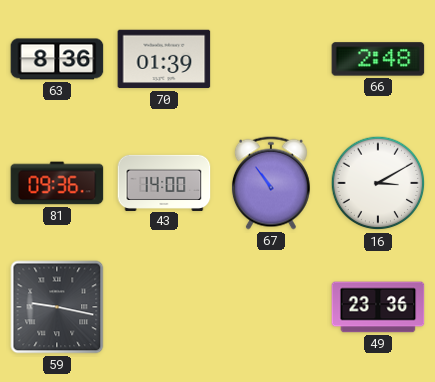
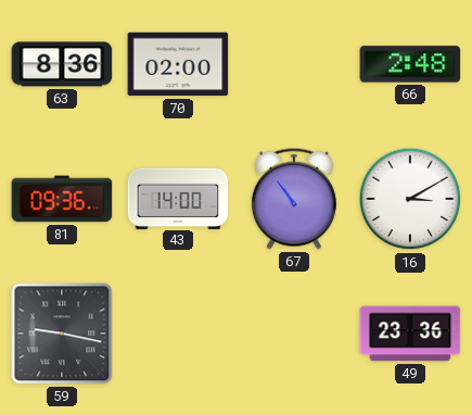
70: 01:39 -> 02:00 (178, 64)
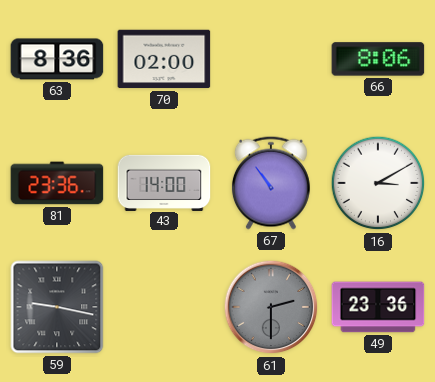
66: 2:48 -> 8:06 (378, 59)
81: 09:36 -> 23:36 (57, 183)
61: none -> 2:30 (271, 307)
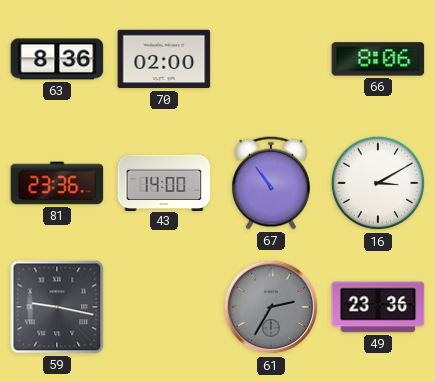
61: 2:30 -> 2:35 (271, 307)
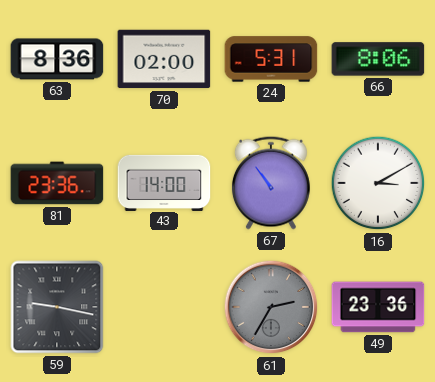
24: none -> 5:31 (271, 59)
